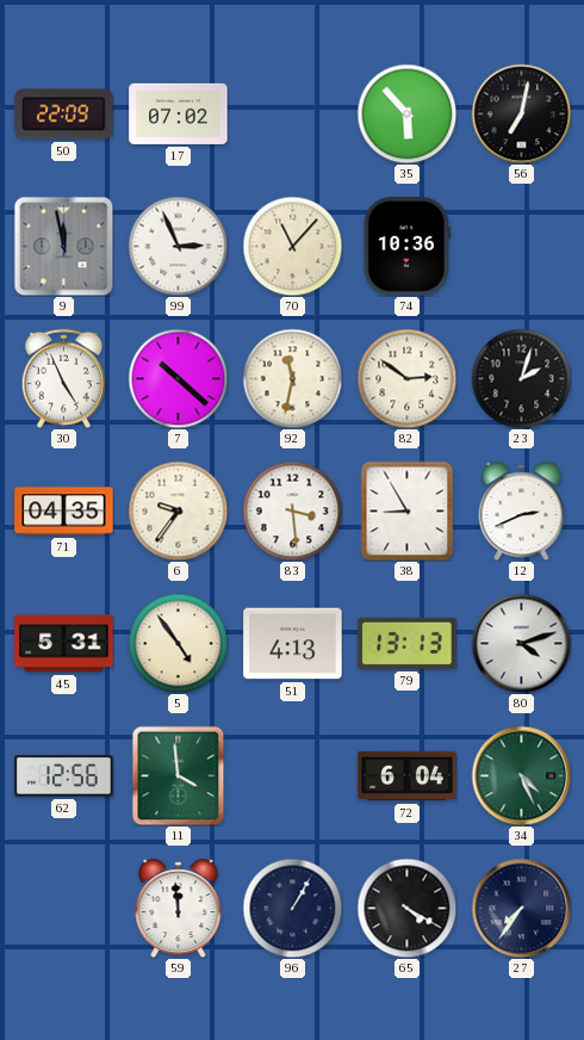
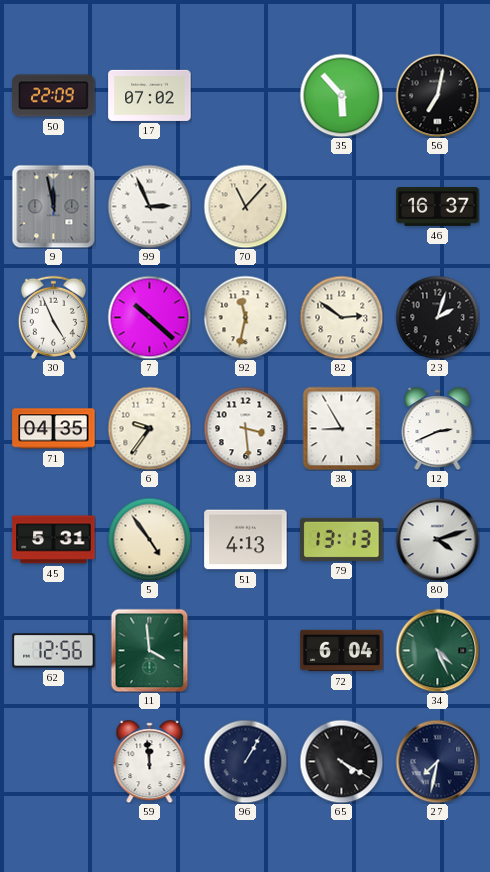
74: 10:36 -> none (406, 247)
46: none -> 16:37 (438, 207)
27: 7:36 -> 7:32 (437, 761)
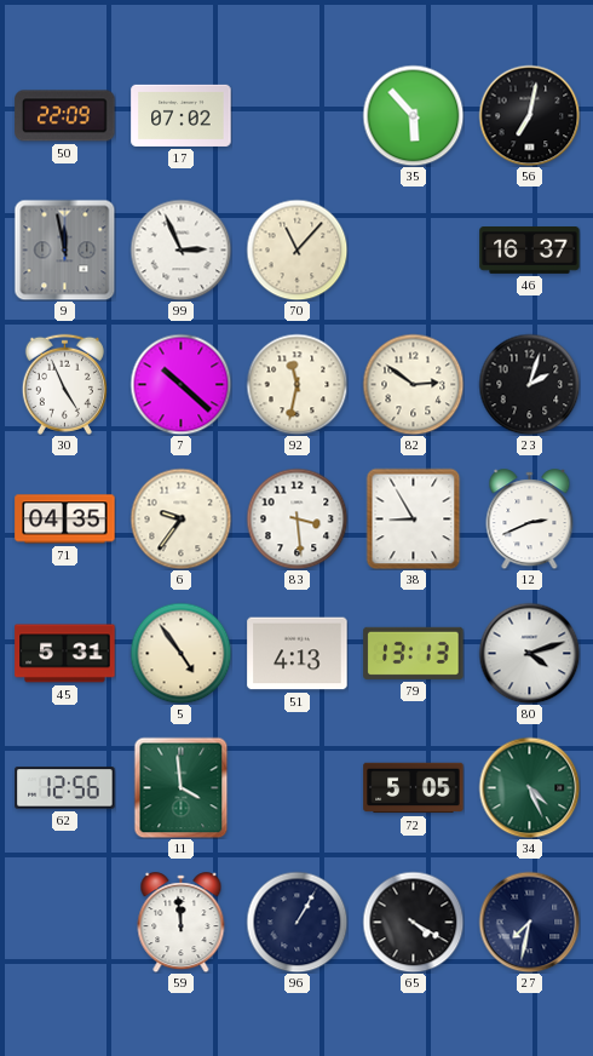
72: 6:04 -> 5:05 (414, 788)
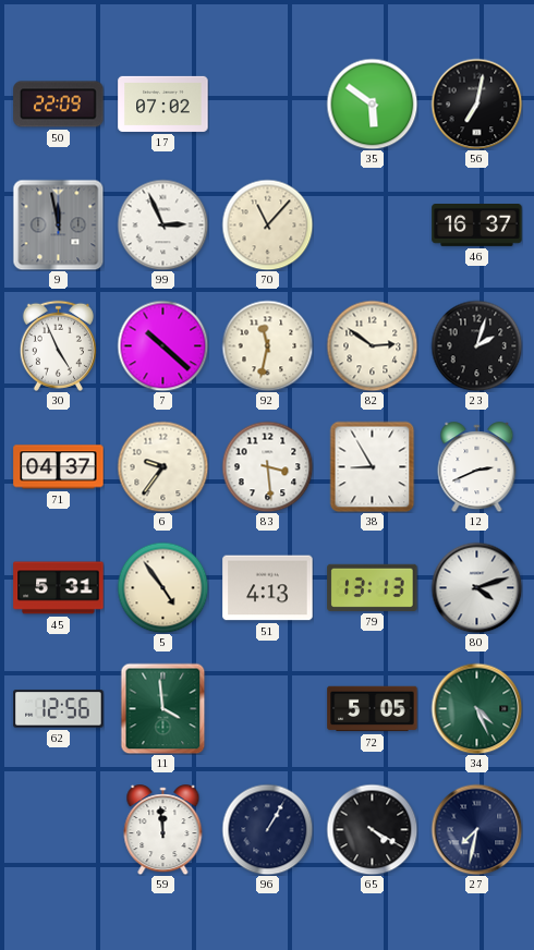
35: 5:53 -> 5:51 (372, 103)
71: 04:35 -> 04:37 (59, 467)
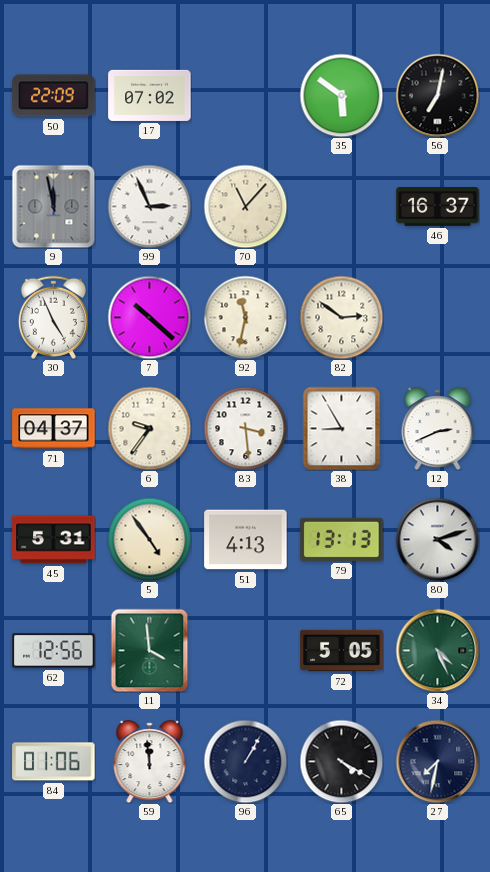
23: 2:03 -> none (476, 345)
84: none -> 01:06 (54, 762)
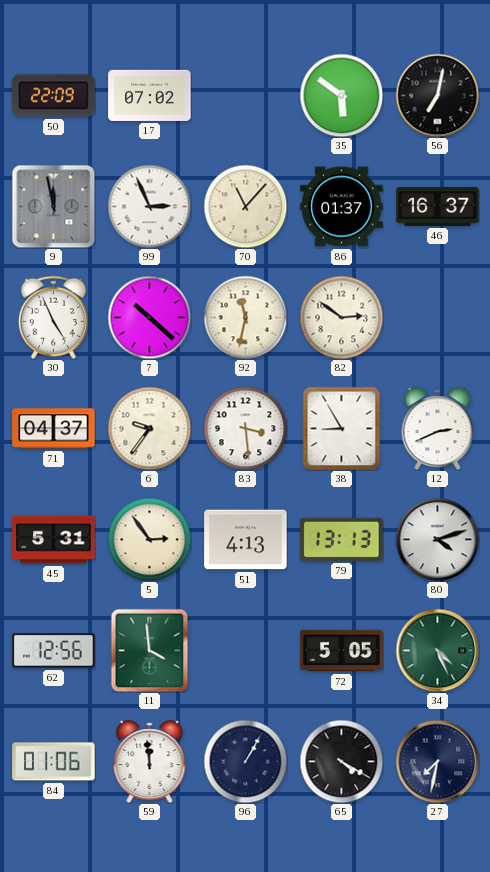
86: none -> 01:37 (342, 207)
5: 4:54 -> 2:54 (149, 539)
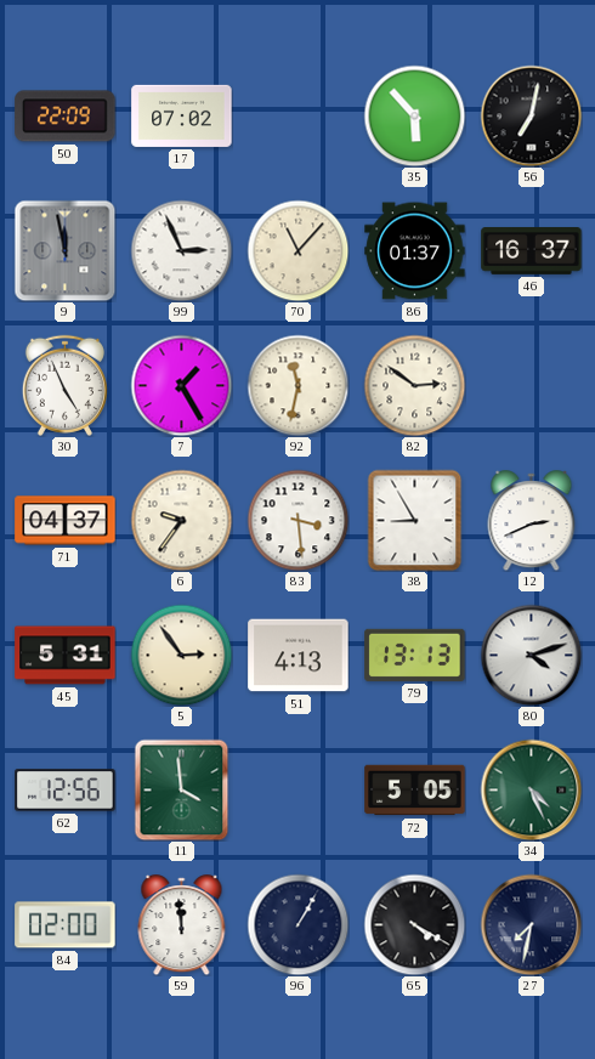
35: 5:51 -> 5:53 (414, 115)
7: 10:22 -> 1:25 (181, 385)
84: 01:06 -> 02:00 (66, 925)
